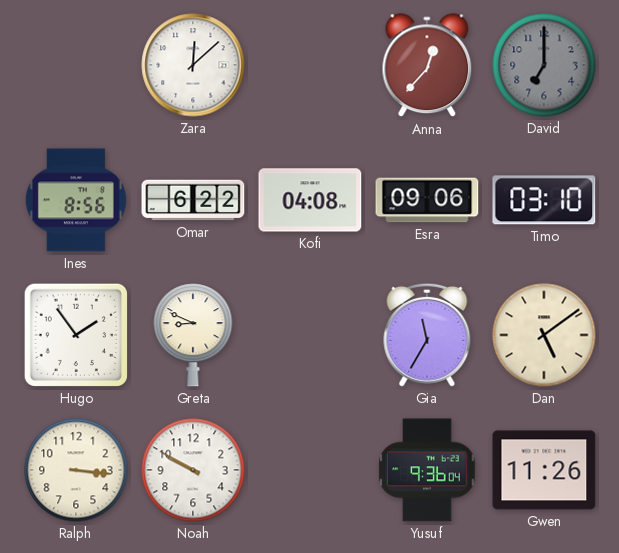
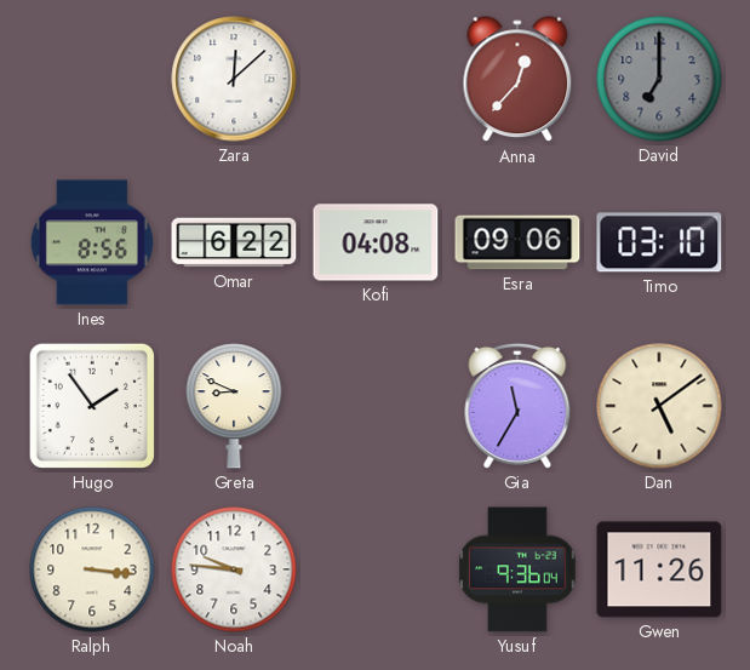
Noah: 9:50 -> 9:46 (234, 569)
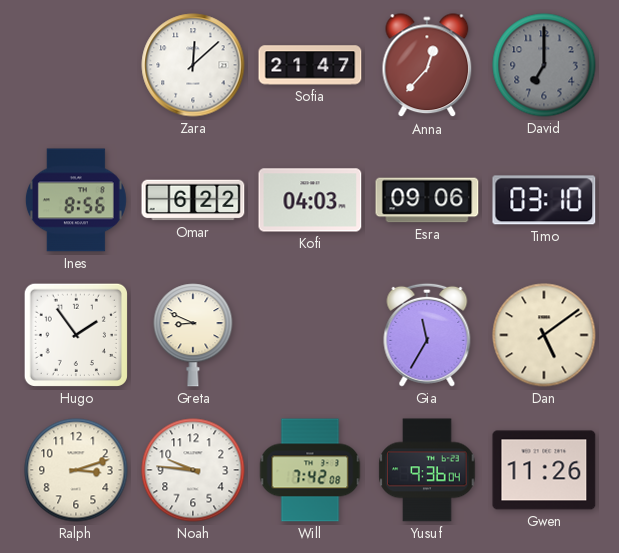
Sofia: none -> 21:47 (310, 65)
Kofi: 04:08 -> 04:03 (310, 200)
Ralph: 3:16 -> 3:12 (76, 470)
Will: none -> 7:42 (310, 470)
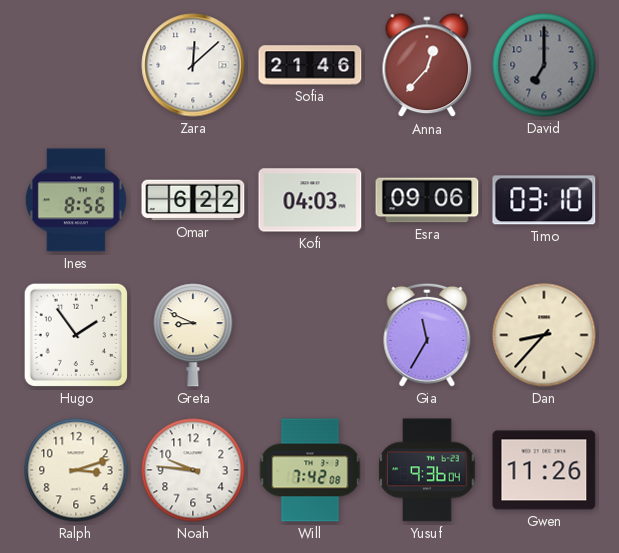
Sofia: 21:47 -> 21:46 (310, 65)
Dan: 5:09 -> 8:37 (544, 335)
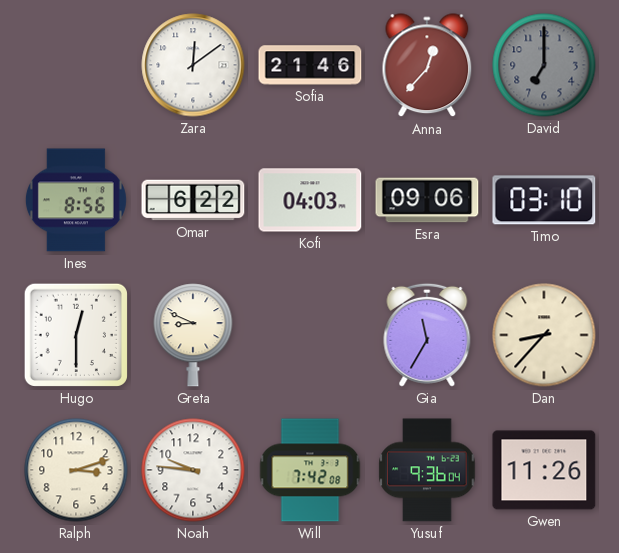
Zara: 12:08 -> 12:09 (193, 65)
Hugo: 1:54 -> 12:30 (76, 335)
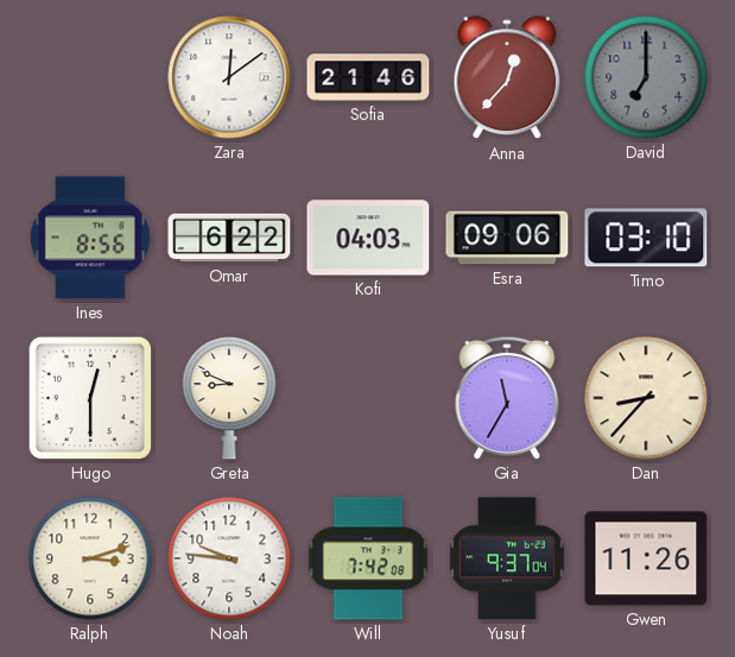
Yusuf: 9:36 -> 9:37 (507, 558)
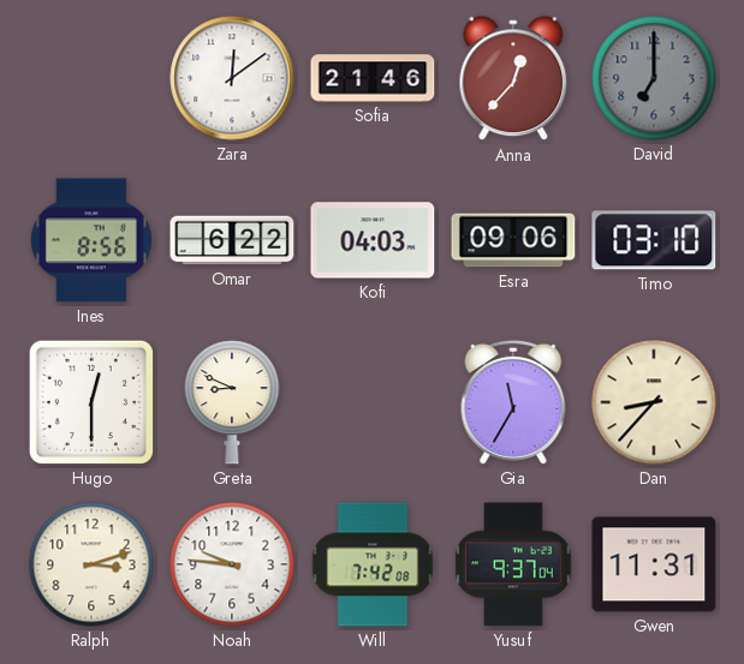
Gwen: 11:26 -> 11:31 (654, 564)
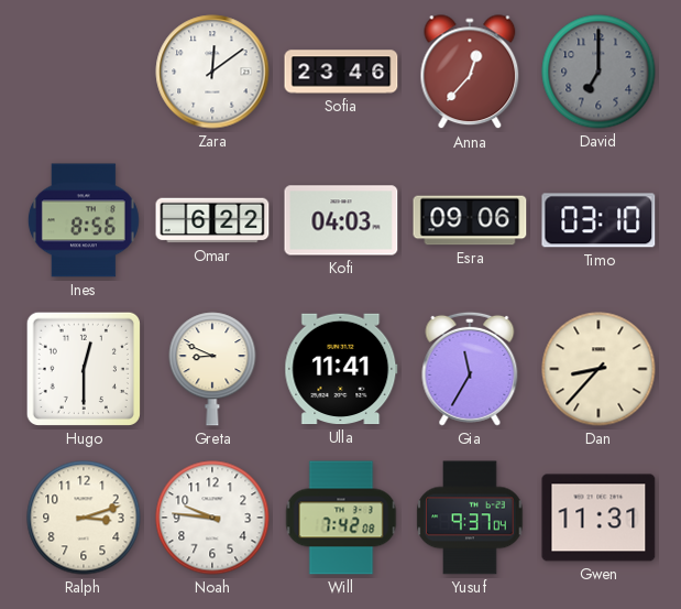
Sofia: 21:46 -> 23:46 (341, 72)
Ulla: none -> 11:41 (341, 369)
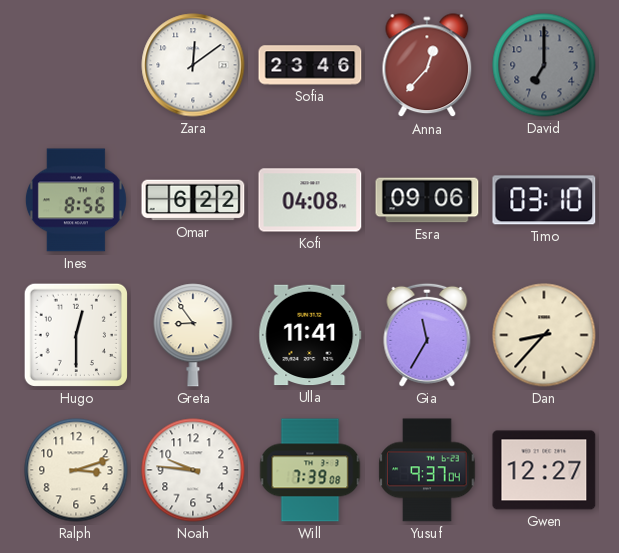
Kofi: 04:03 -> 04:08 (310, 200)
Greta: 8:49 -> 8:54 (193, 335)
Will: 7:42 -> 7:39 (310, 470)
Gwen: 11:31 -> 12:27 (544, 470)
